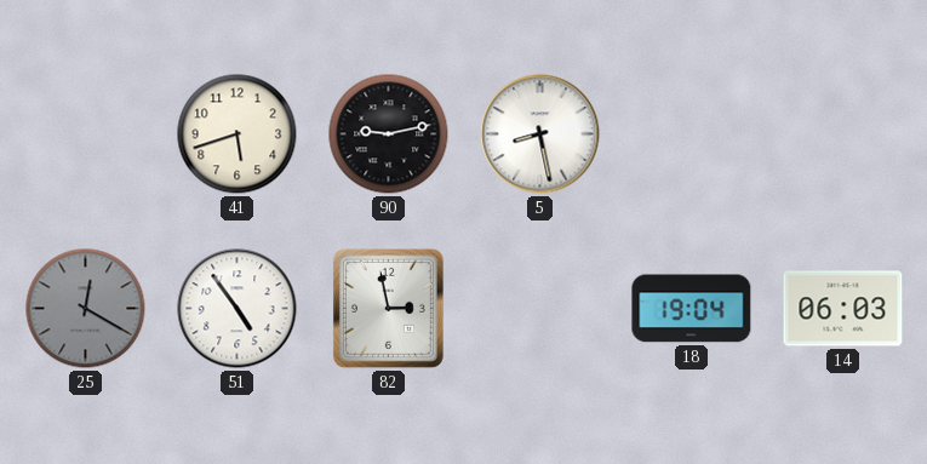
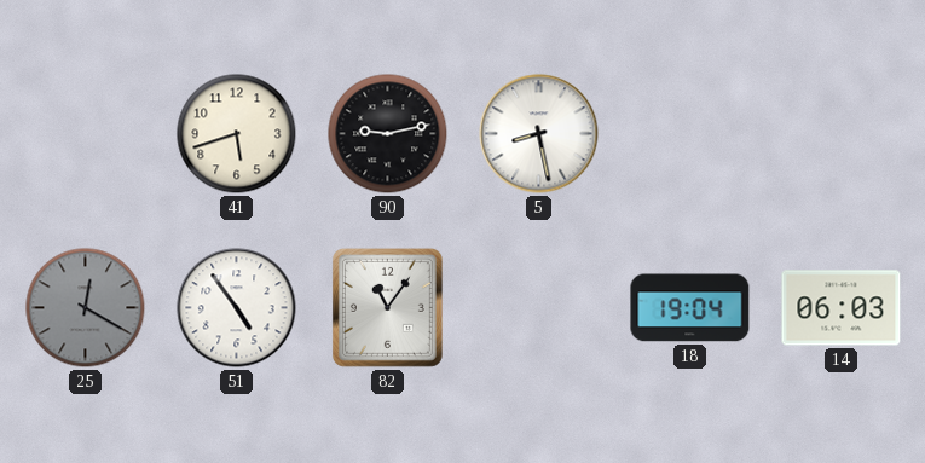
82: 2:58 -> 11:06 (387, 307)
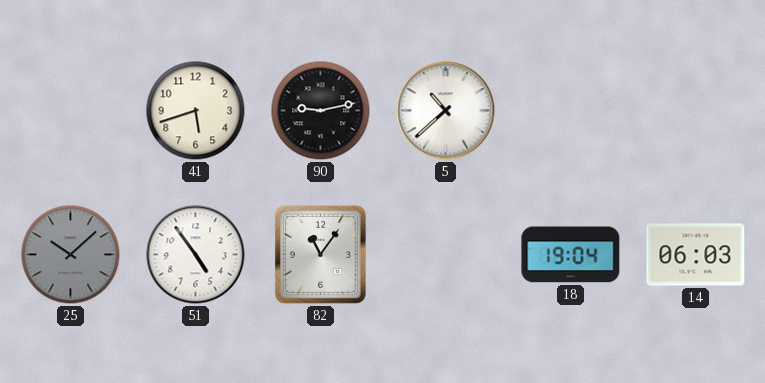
5: 8:28 -> 10:38 (446, 111)
25: 12:20 -> 10:08 (71, 255)
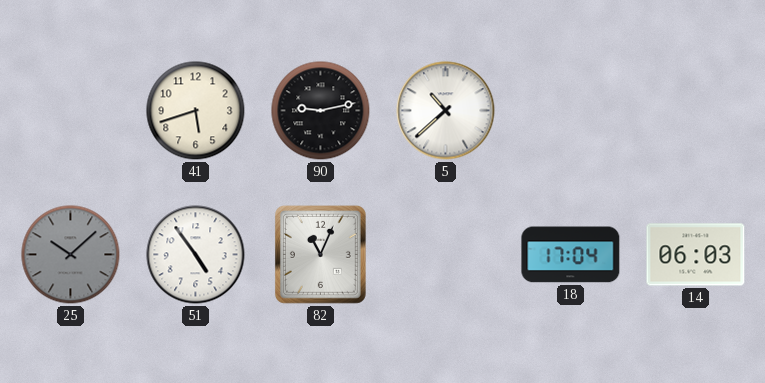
82: 11:06 -> 11:04 (320, 254)
18: 19:04 -> 17:04 (571, 255)
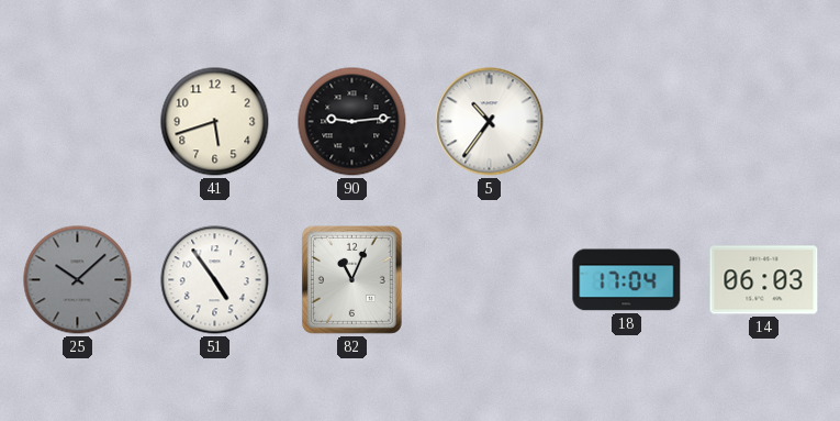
90: 9:13 -> 9:14 (352, 122)
5: 10:38 -> 10:36 (490, 122)
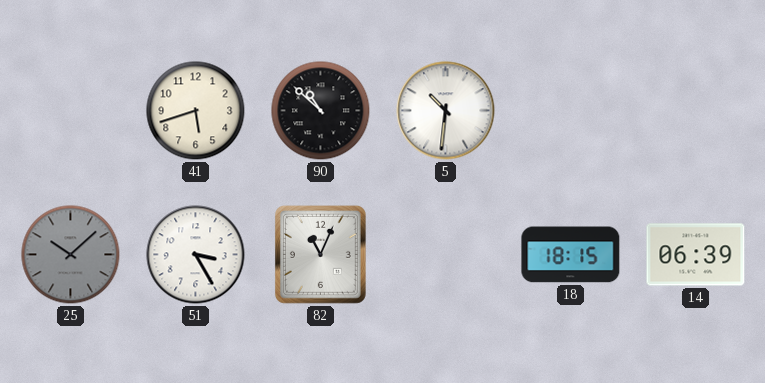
90: 9:14 -> 10:52 (321, 111)
5: 10:36 -> 10:31 (446, 111)
51: 4:54 -> 3:25 (196, 255)
18: 17:04 -> 18:15 (571, 255)
14: 06:03 -> 06:39 (696, 255)
